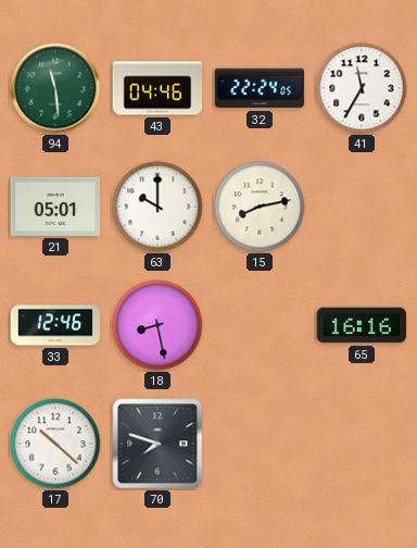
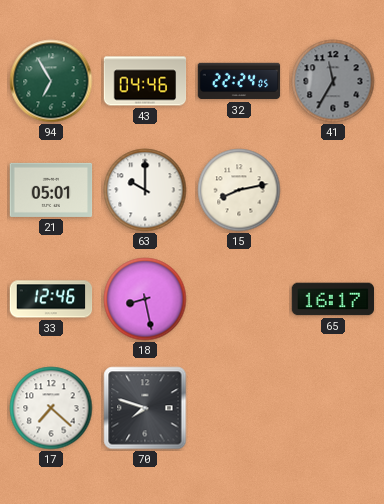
94: 11:29 -> 6:55 (51, 81)
41 dial: white -> grey (333, 81)
65: 16:16 -> 16:17 (333, 299)
17: 10:22 -> 7:22 (51, 408)
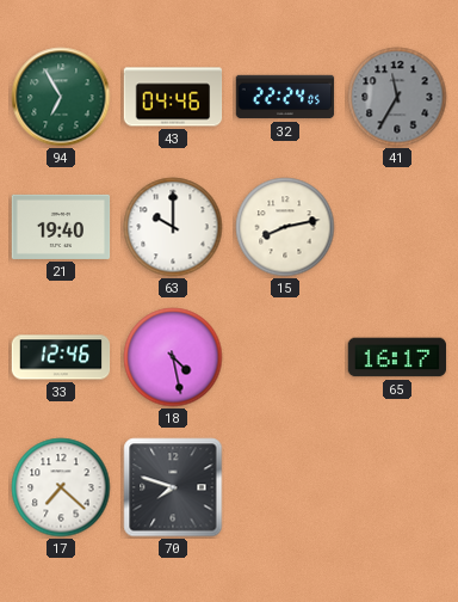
21: 05:01 -> 19:40 (61, 227)
18: 8:28 -> 4:28 (173, 357)
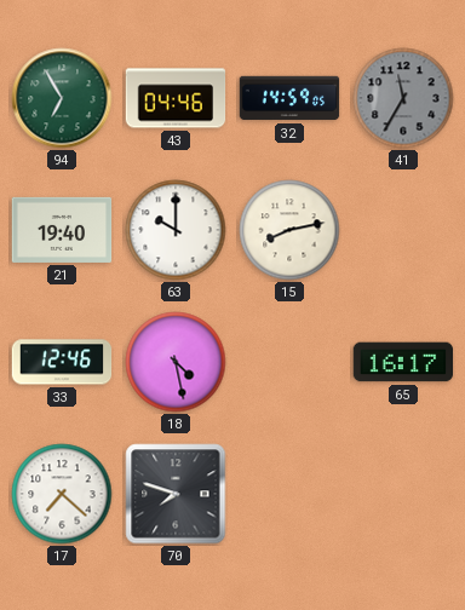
32: 22:24 -> 14:59 (289, 98)
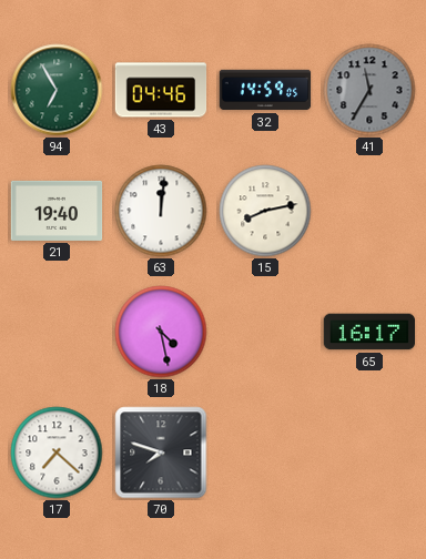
63: 10:00 -> 12:01 (161, 211)
33: 12:46 -> none (62, 362)
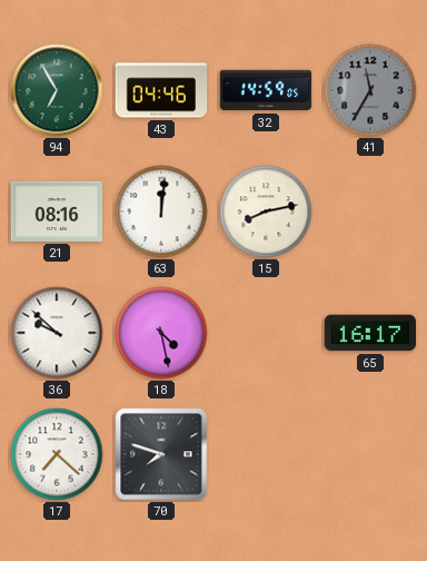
21: 19:40 -> 08:16 (57, 211)
36: none -> 9:52 (57, 333)
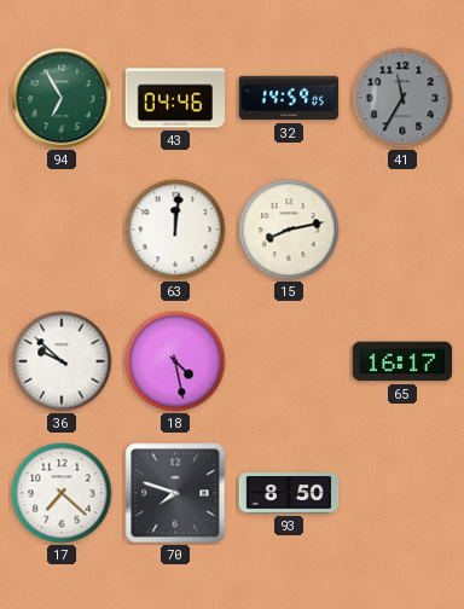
21: 08:16 -> none (57, 211)
93: none -> 8:50 (289, 494)
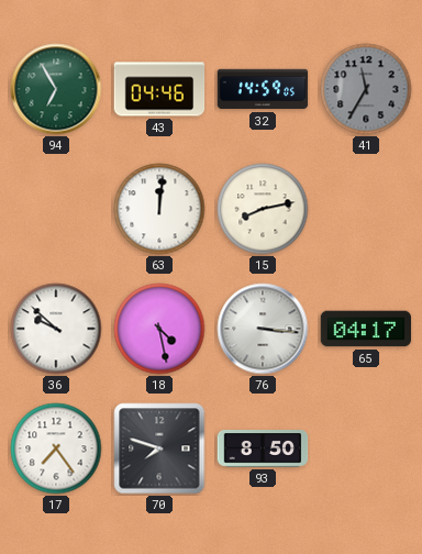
76: none -> 3:16 (263, 329)
65: 16:17 -> 04:17 (366, 329)
17: 7:22 -> 7:24 (56, 448)
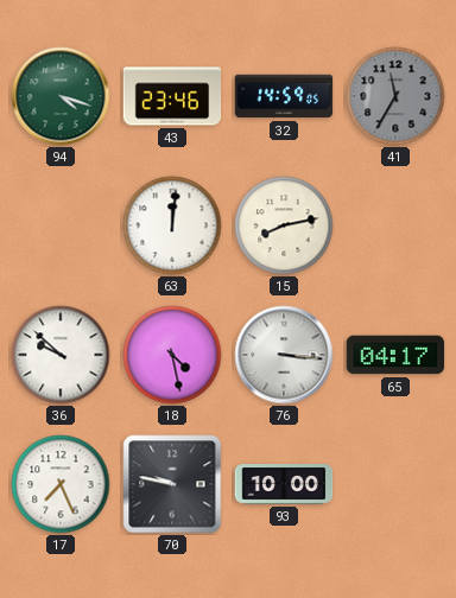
94: 6:55 -> 4:18 (61, 96)
43: 04:46 -> 23:46 (172, 96)
17: 7:24 -> 7:26 (61, 484)
70: 7:48 -> 9:47 (172, 484)
93: 8:50 -> 10:00 (284, 485)
